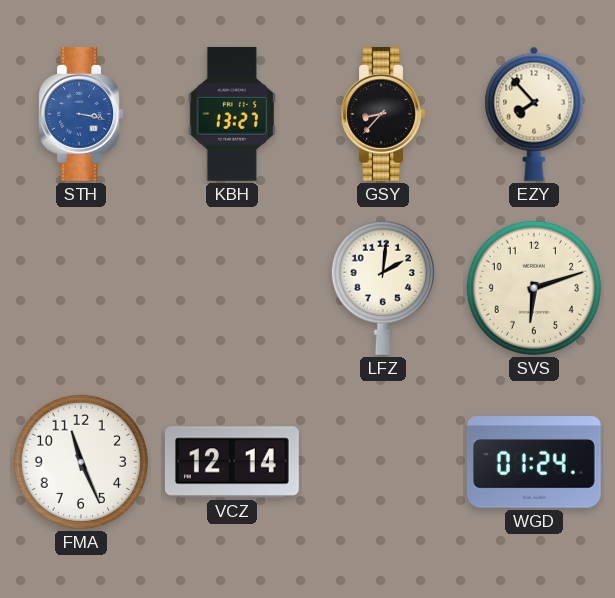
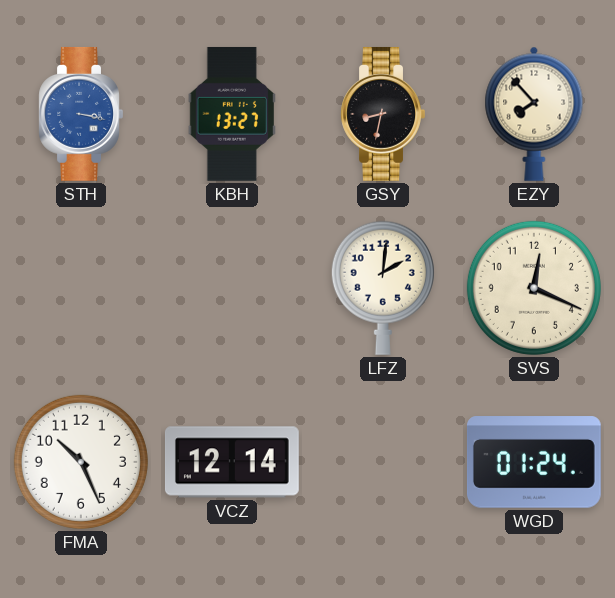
GSY: 8:37 -> 8:32 (383, 114)
SVS: 6:12 -> 12:19 (534, 288)
FMA: 11:26 -> 10:26 (81, 462)
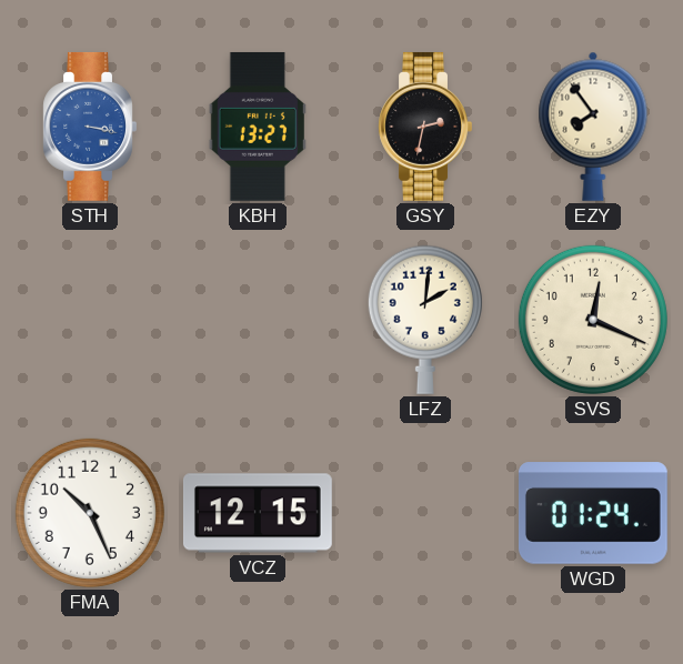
GSY: 8:32 -> 2:32 (425, 127)
EZY: 7:53 -> 7:54 (593, 127)
VCZ: 12:14 -> 12:15 (258, 513)
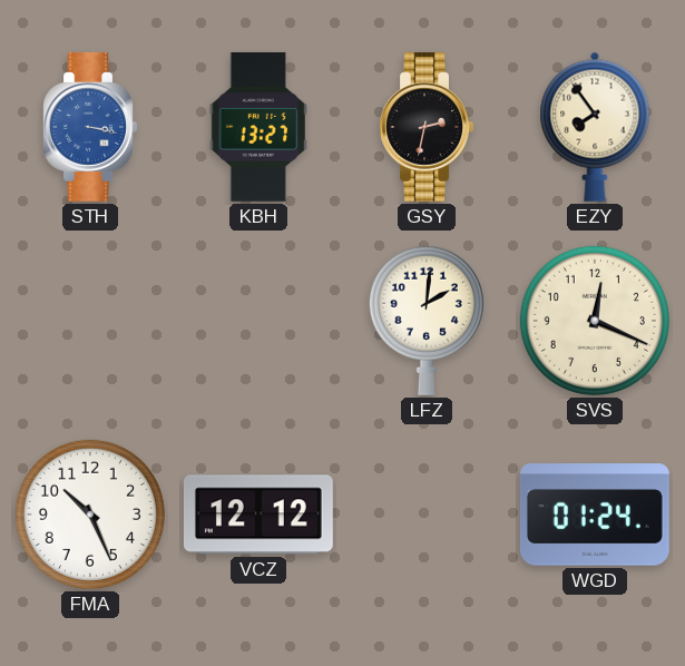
VCZ: 12:15 -> 12:12 (258, 515)
